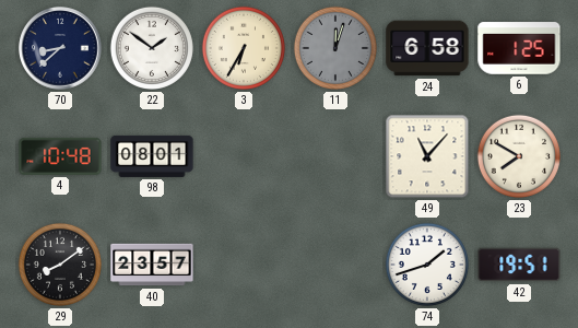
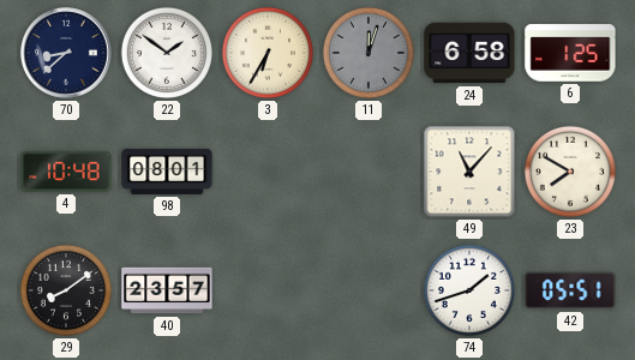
42: 19:51 -> 05:51 (570, 290)
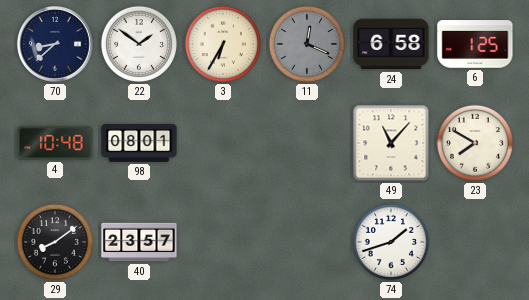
11: 12:03 -> 12:19 (307, 44)
42: 05:51 -> none (570, 290)
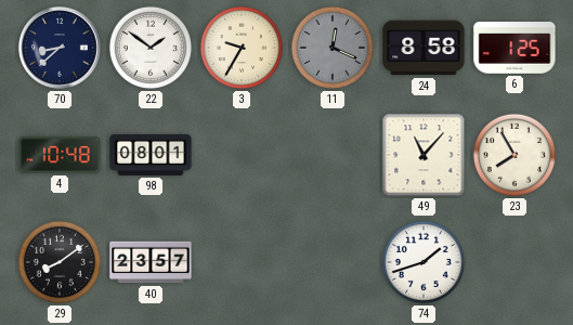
3: 6:35 -> 9:35 (242, 48)
24: 6:58 -> 8:58 (424, 48)
23: 7:50 -> 7:55 (515, 155)
